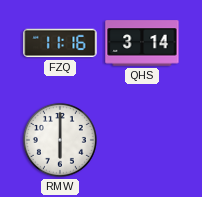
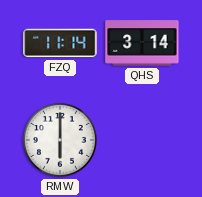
FZQ: 11:16 -> 11:14 (60, 43)
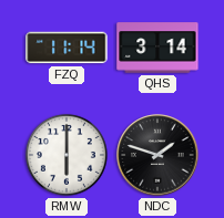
NDC: none -> 1:48 (157, 155)
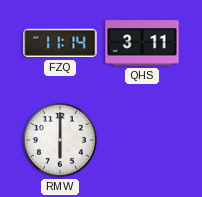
QHS: 3:14 -> 3:11 (142, 43)
NDC: 1:48 -> none (157, 155)
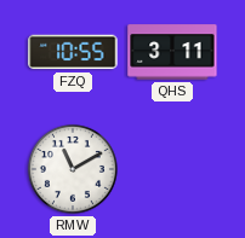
FZQ: 11:14 -> 10:55 (73, 52)
RMW: 6:00 -> 11:10 (73, 169)
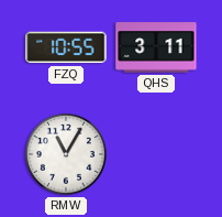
RMW: 11:10 -> 11:05 (66, 154)
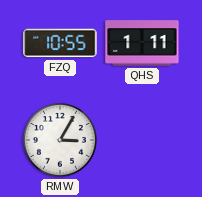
QHS: 3:11 -> 1:11 (142, 43)
RMW: 11:05 -> 3:05 (60, 140)
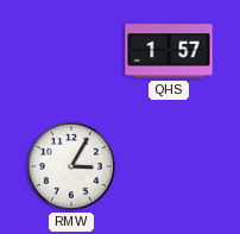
FZQ: 10:55 -> none (60, 43)
QHS: 1:11 -> 1:57 (169, 51)
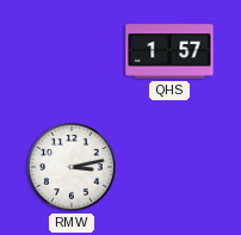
RMW: 3:05 -> 3:13 (72, 167)
